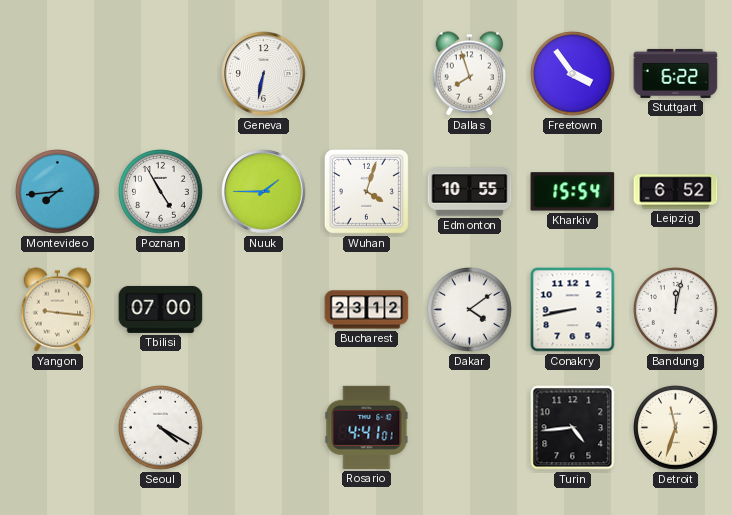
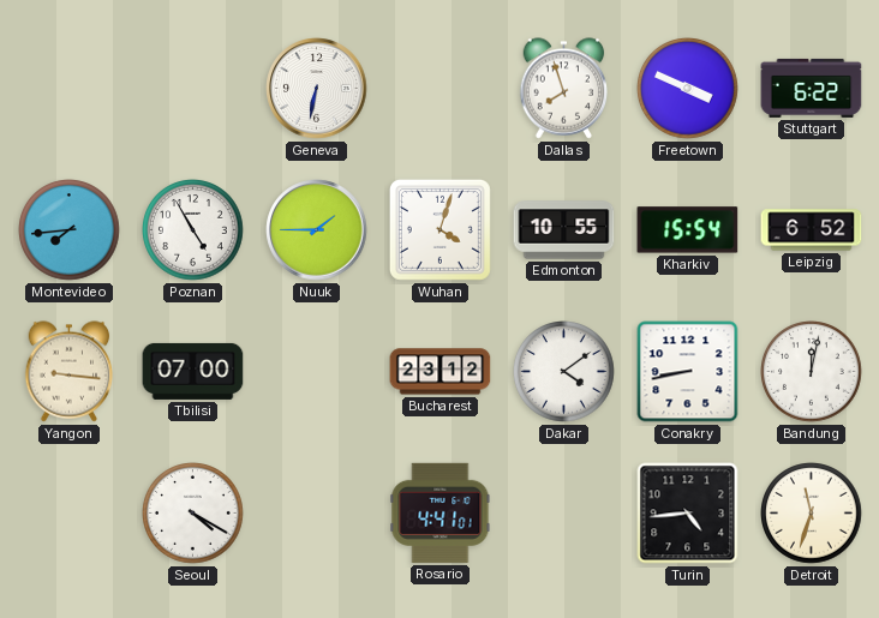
Freetown: 3:54 -> 3:49 (688, 89)
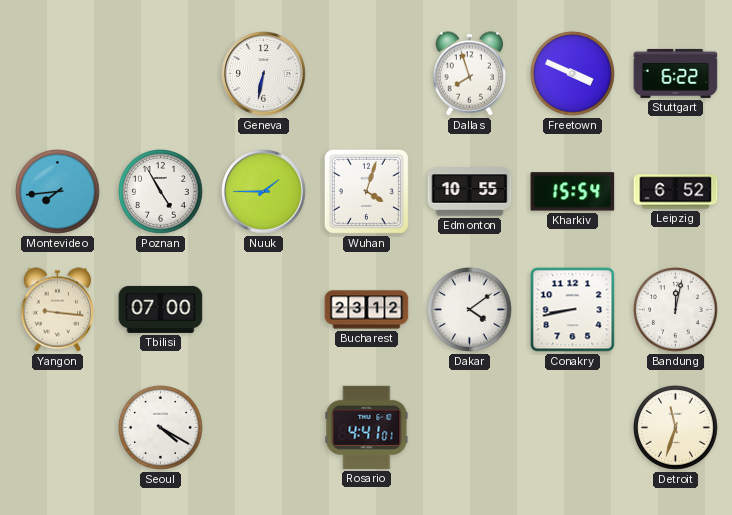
Turin: 4:44 -> none (688, 514)
